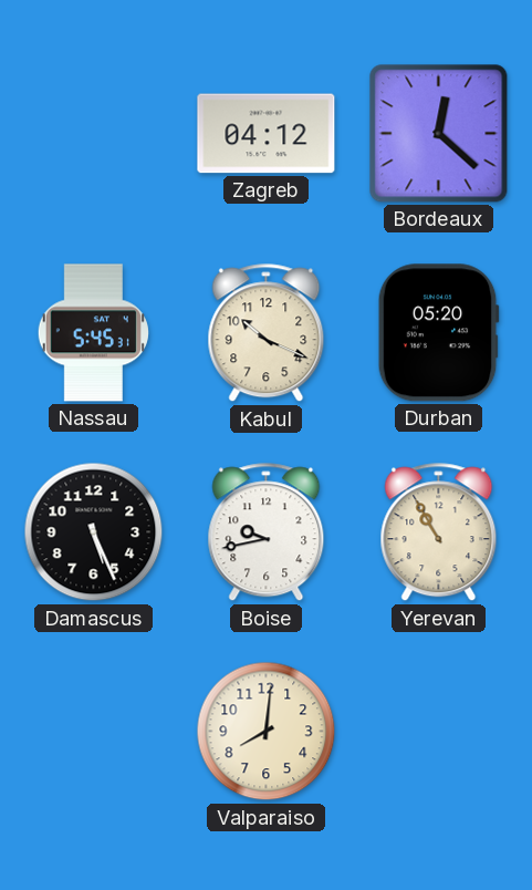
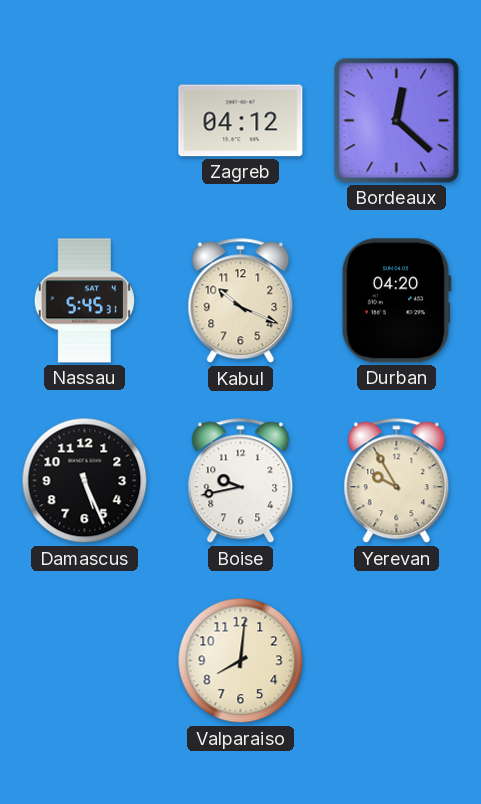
Durban: 05:20 -> 04:20 (396, 301)
Yerevan: 10:55 -> 9:55 (397, 481)
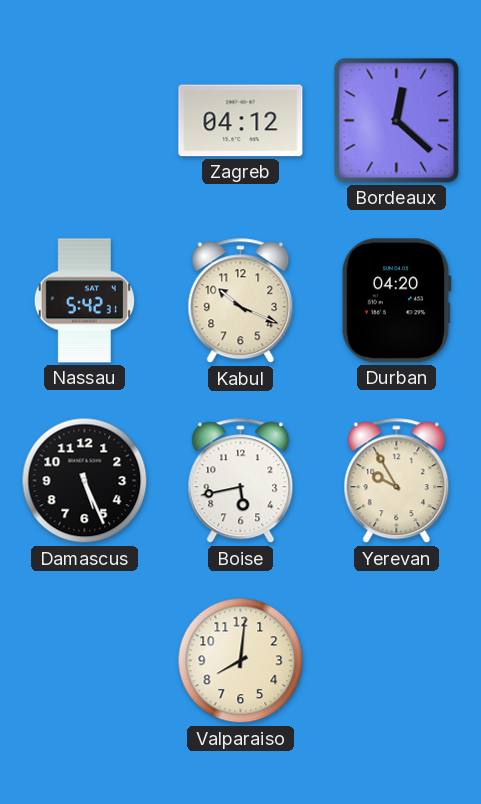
Nassau: 5:45 -> 5:42 (84, 301)
Boise: 9:43 -> 5:43 (241, 481)
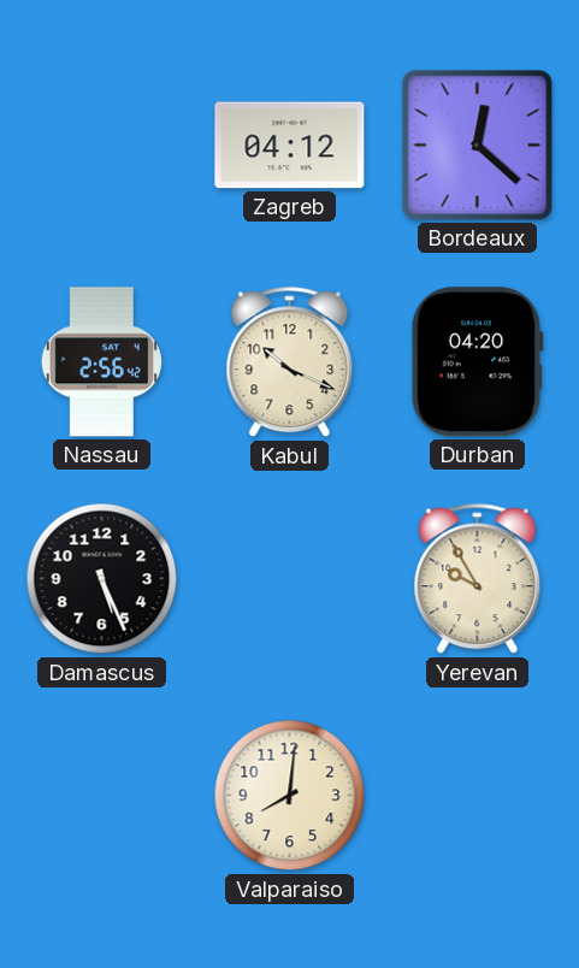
Nassau: 5:42 -> 2:56 (101, 362)
Boise: 5:43 -> none (241, 481)
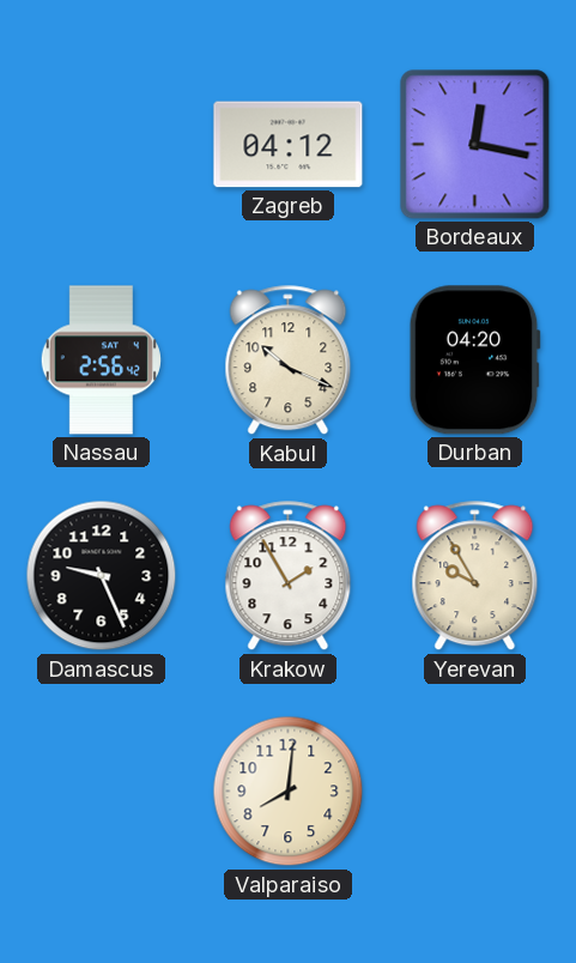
Bordeaux: 12:22 -> 12:17 (475, 145)
Damascus: 5:26 -> 9:26 (102, 576)
Krakow: none -> 1:55 (289, 576)
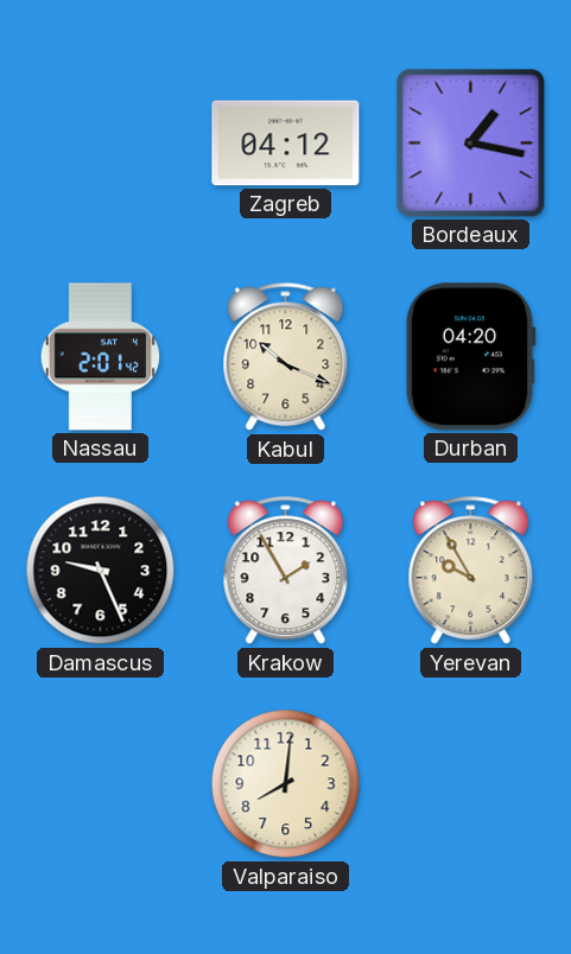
Bordeaux: 12:17 -> 1:17 (471, 144)
Nassau: 2:56 -> 2:01 (100, 357)
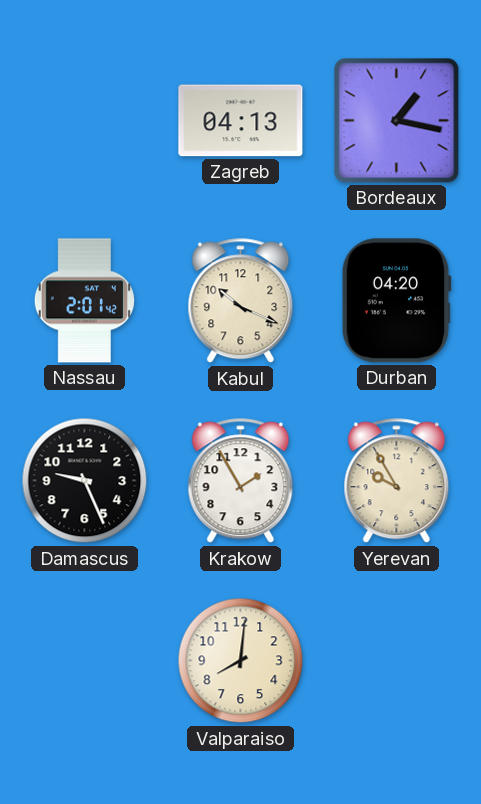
Zagreb: 04:12 -> 04:13 (241, 121)
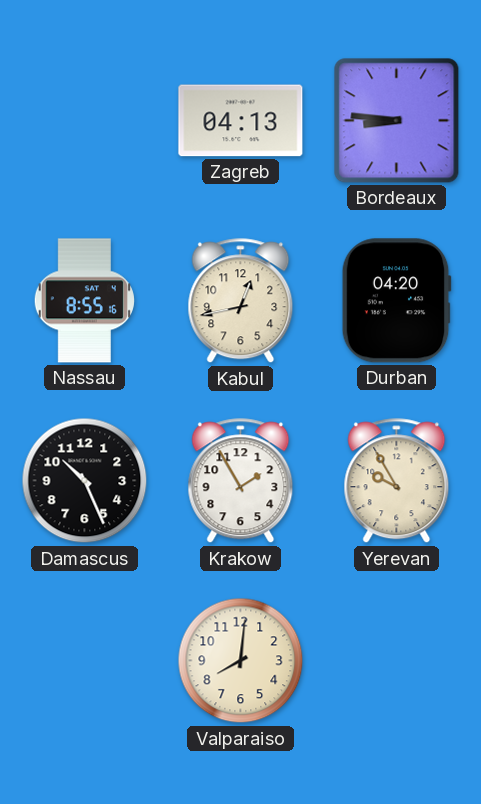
Bordeaux: 1:17 -> 8:46 (397, 121)
Nassau: 2:01 -> 8:55 (84, 301)
Kabul: 10:19 -> 12:43 (241, 301)
Damascus: 9:26 -> 10:26 (85, 481)
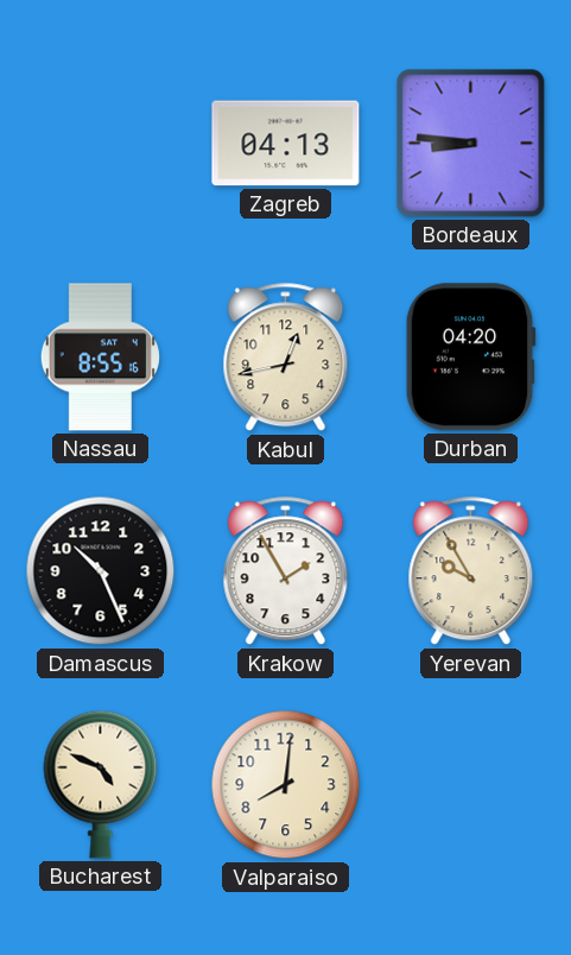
Bucharest: none -> 4:49 (101, 784)
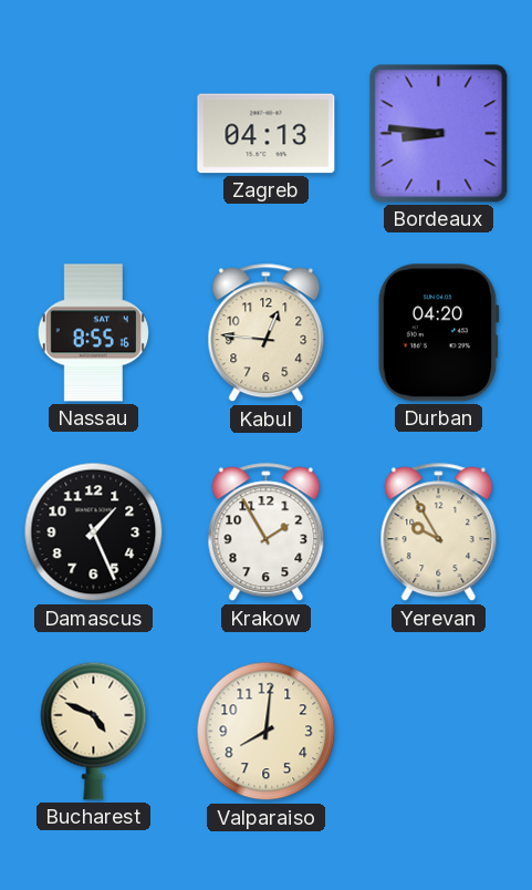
Kabul: 12:43 -> 12:46 (267, 333)
Damascus: 10:26 -> 1:26 (94, 532)
